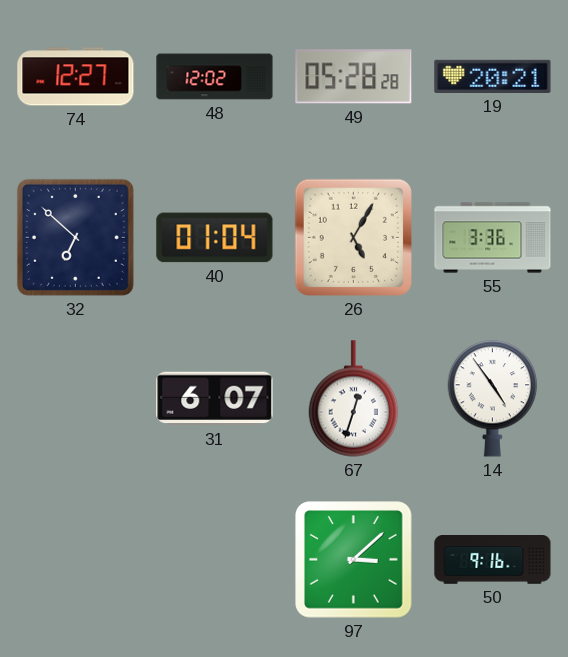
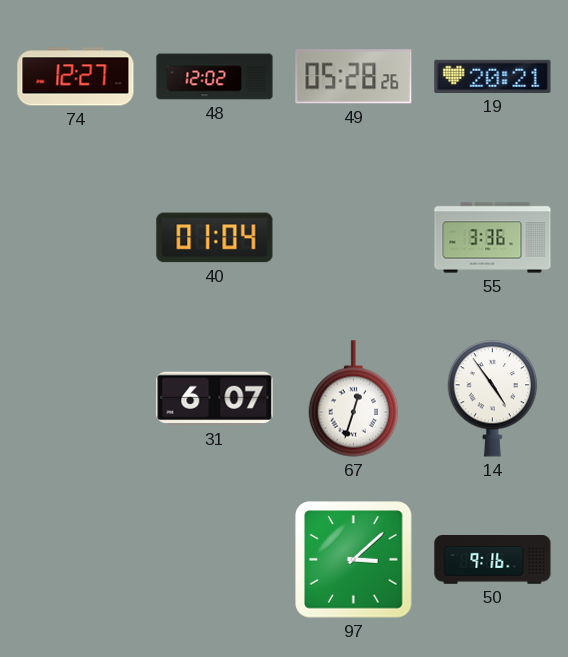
49: 05:28:28 -> 05:28:26 (354, 77)
32: 6:52 -> none (75, 237)
26: 5:05 -> none (353, 237)
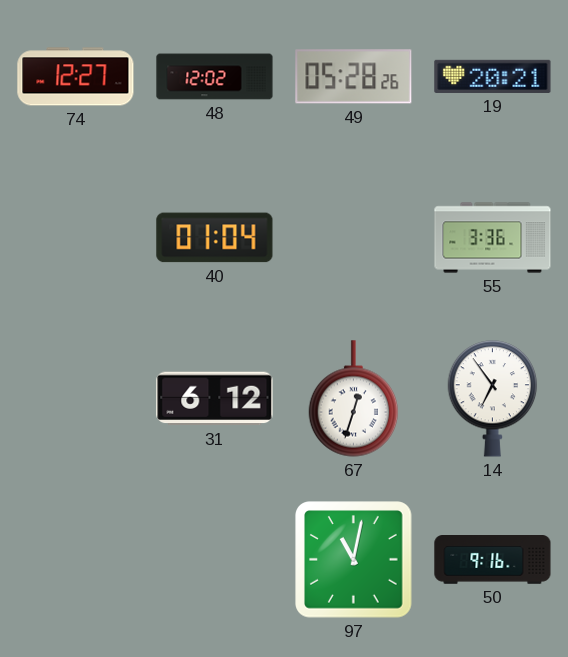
31: 6:07 -> 6:12 (215, 399)
14: 4:54 -> 6:54 (493, 399)
97: 3:08 -> 11:02 (354, 560)
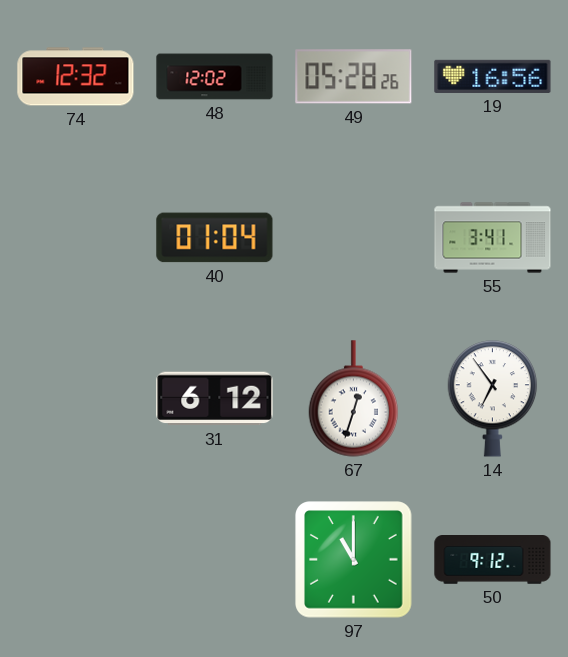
74: 12:27 -> 12:32 (76, 77)
19: 20:21 -> 16:56 (493, 76)
55: 3:36 -> 3:41 (493, 238)
97: 11:02 -> 11:00 (354, 560)
50: 9:16 -> 9:12 (493, 560)
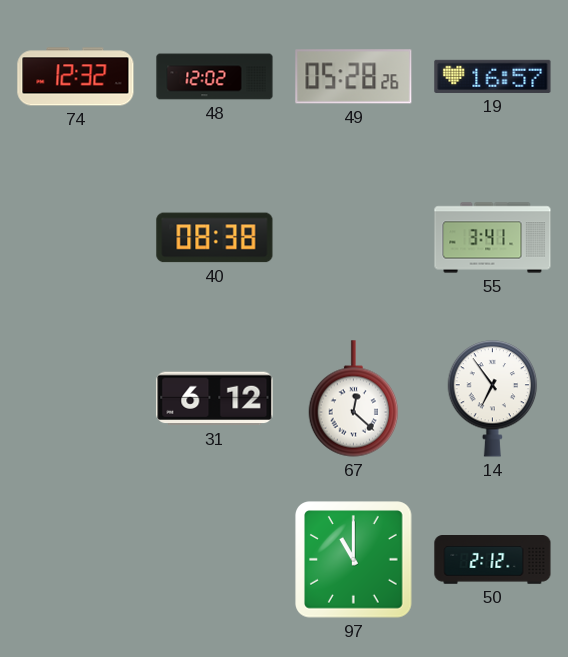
19: 16:56 -> 16:57 (493, 76)
40: 01:04 -> 08:38 (215, 238)
67: 12:33 -> 12:22 (354, 399)
50: 9:12 -> 2:12 (493, 560)
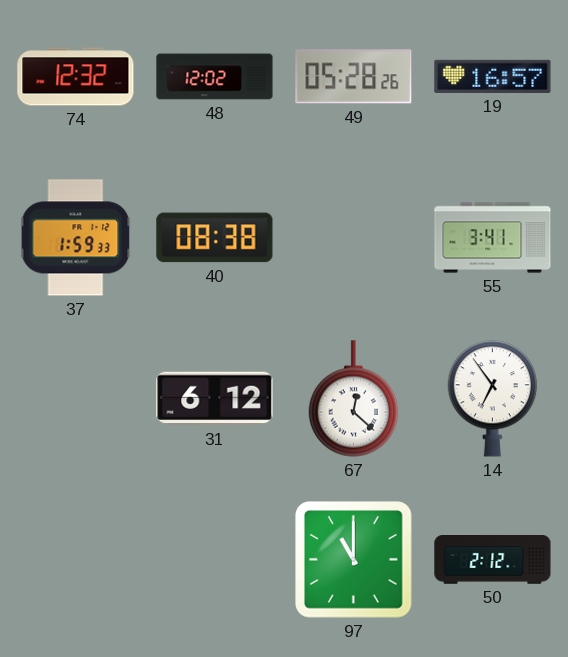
37: none -> 1:59 (76, 238)
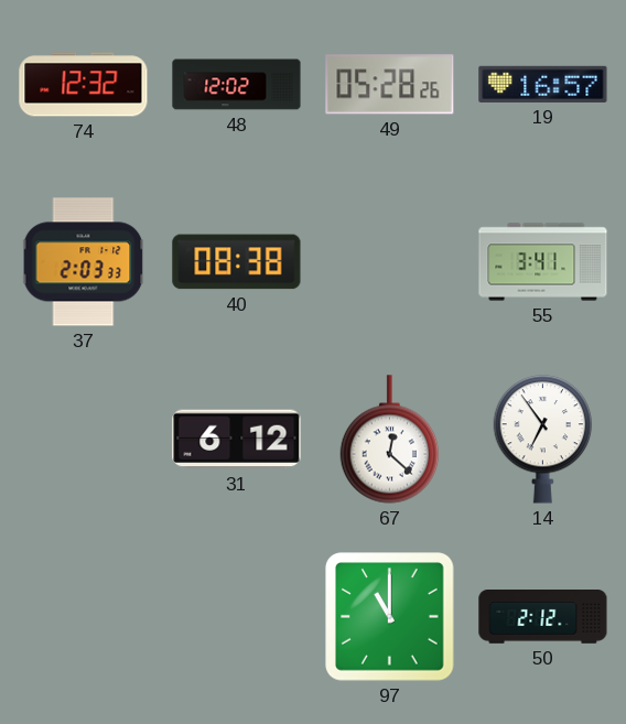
37: 1:59 -> 2:03 (84, 262)
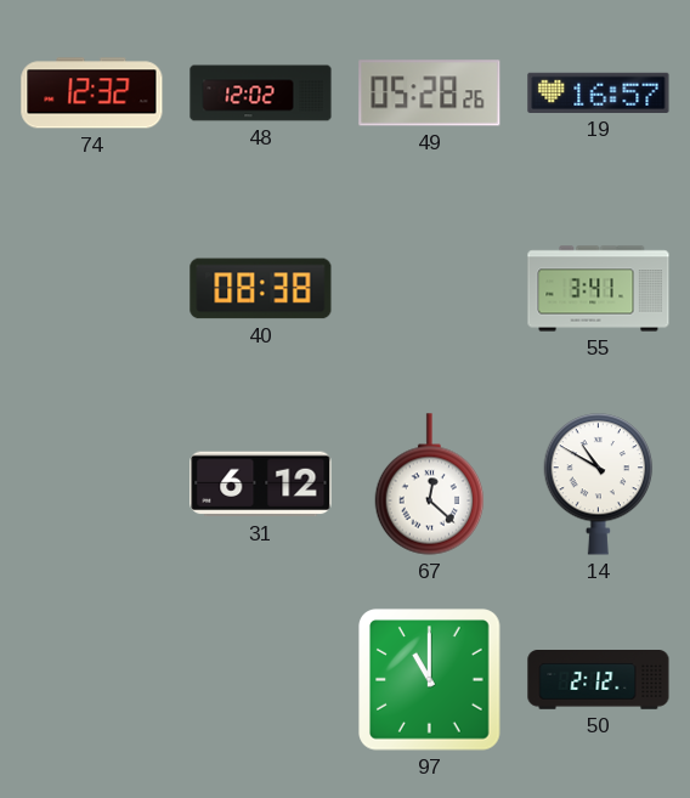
37: 2:03 -> none (84, 262)
14: 6:54 -> 10:50 (599, 485)
